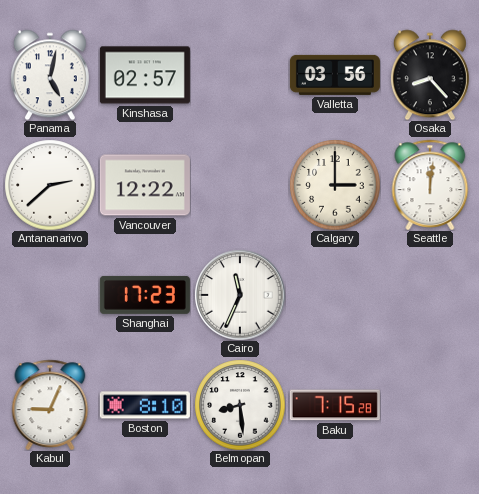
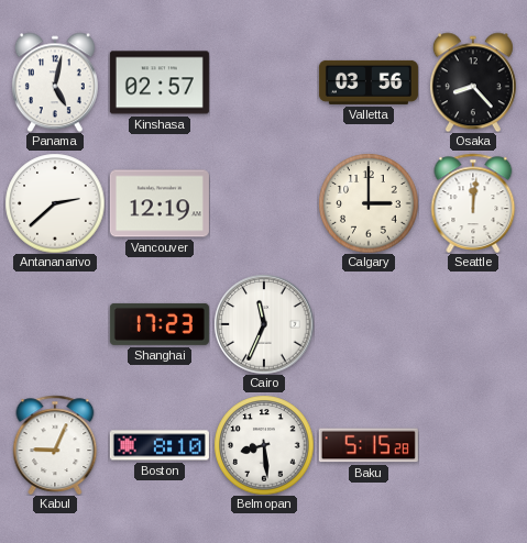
Vancouver: 12:22 -> 12:19 (160, 203)
Baku: 7:15 -> 5:15 (369, 445)
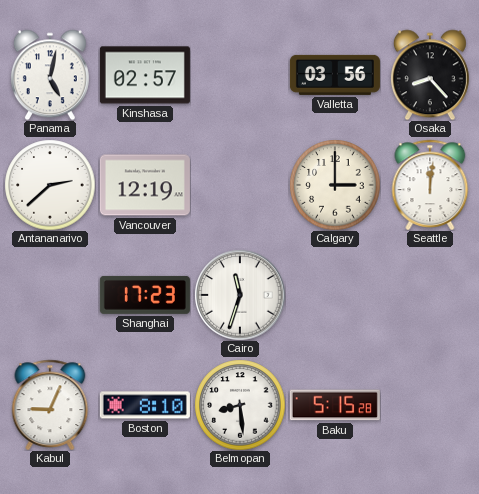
Cairo: 11:34 -> 11:33 (240, 295)
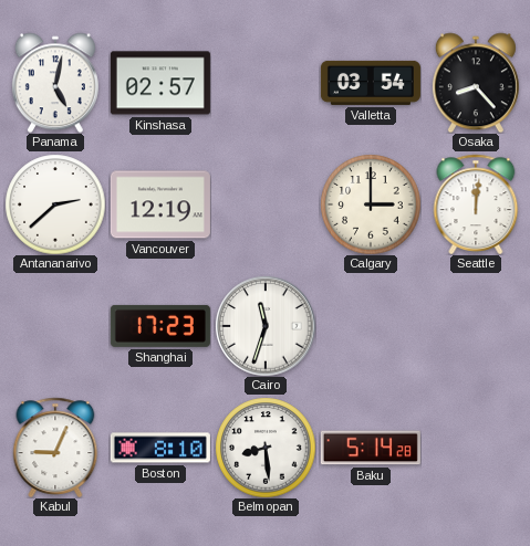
Valletta: 03:56 -> 03:54 (371, 83)
Baku: 5:15 -> 5:14 (371, 448)
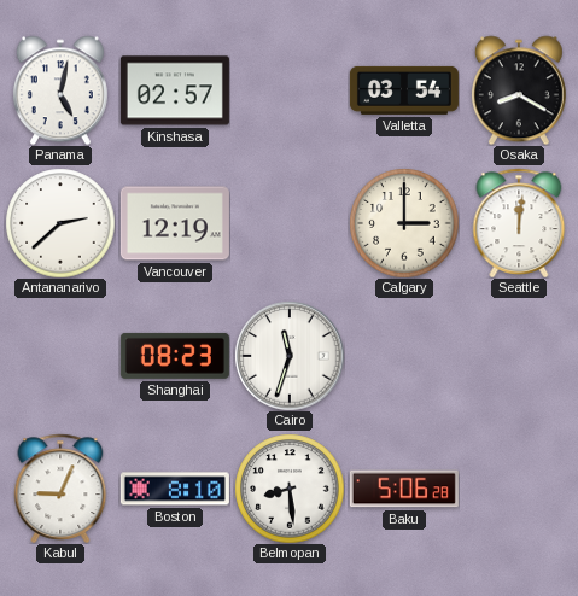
Osaka: 8:23 -> 8:20 (519, 90)
Shanghai: 17:23 -> 08:23 (175, 356)
Baku: 5:14 -> 5:06 (404, 489)
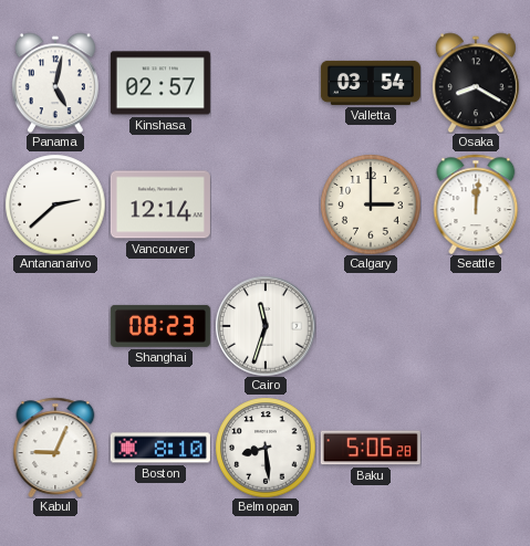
Vancouver: 12:19 -> 12:14 (160, 204)
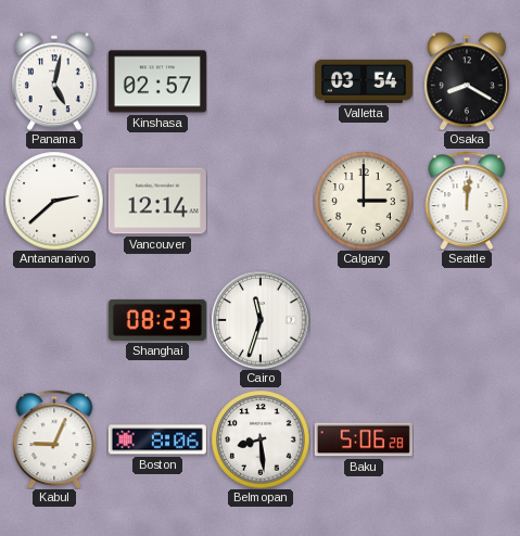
Boston: 8:10 -> 8:06 (157, 439)
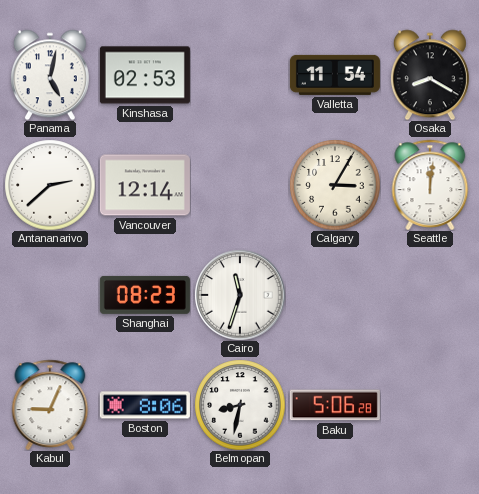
Kinshasa: 02:57 -> 02:53 (145, 75)
Valletta: 03:54 -> 11:54 (335, 75)
Calgary: 3:00 -> 3:05 (335, 185)
Belmopan: 8:29 -> 8:32 (240, 405)
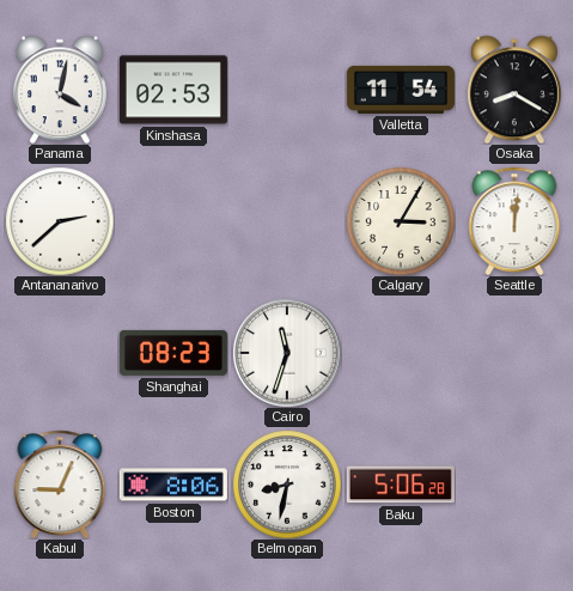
Panama: 5:02 -> 4:02 (60, 90)
Vancouver: 12:14 -> none (145, 185)
